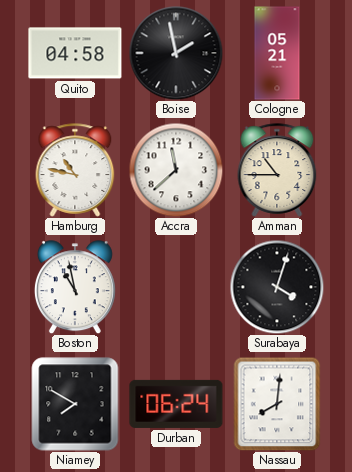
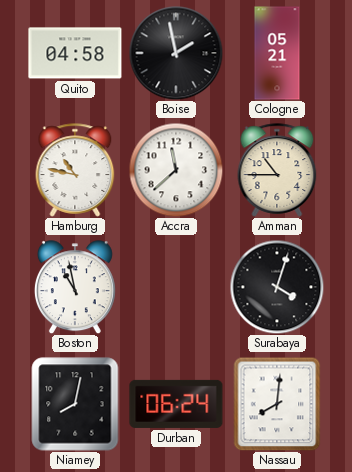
Niamey: 7:50 -> 8:02 (75, 404)
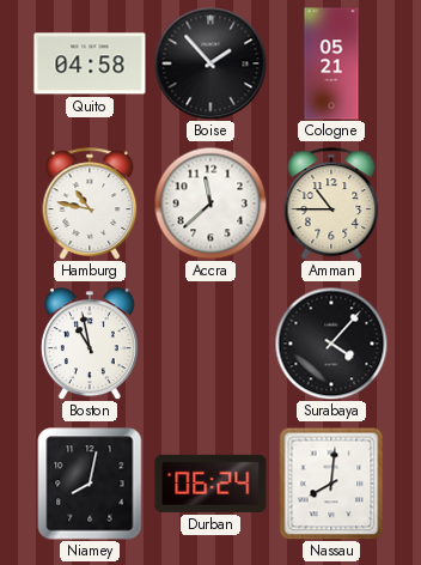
Boise: 1:58 -> 1:53 (210, 63)
Surabaya: 4:03 -> 4:07 (331, 344)
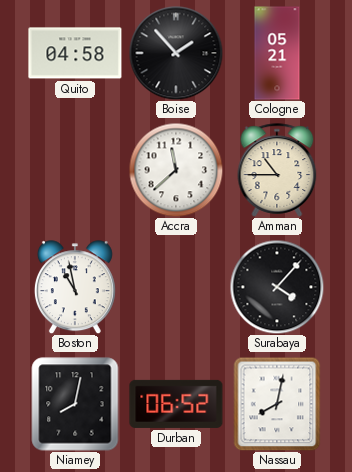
Hamburg: 10:47 -> none (90, 203)
Durban: 06:24 -> 06:52 (176, 404)
Nassau: 8:01 -> 8:02 (277, 404)
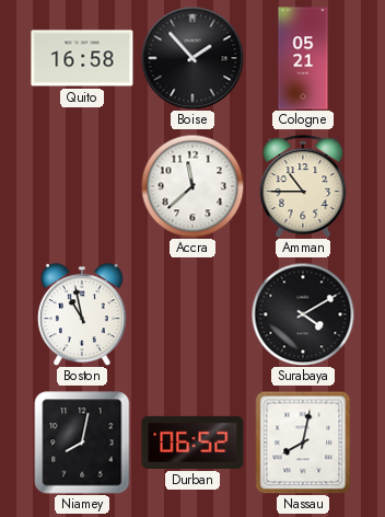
Quito: 04:58 -> 16:58 (82, 58)
Surabaya: 4:07 -> 4:10 (303, 314)
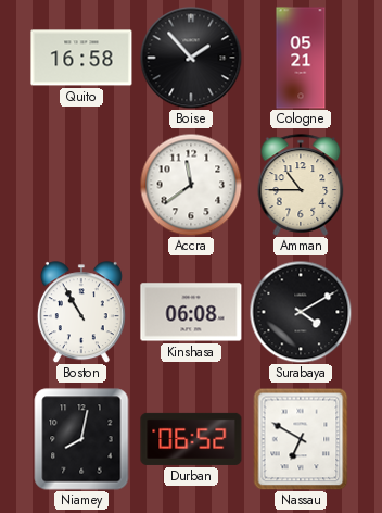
Accra: 11:38 -> 11:39 (191, 185)
Boston: 10:58 -> 10:55 (81, 312)
Kinshasa: none -> 06:08 (191, 312)
Nassau: 8:02 -> 6:50 (301, 439)
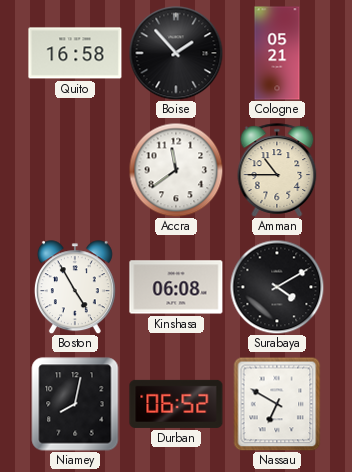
Boston: 10:55 -> 4:55 (75, 287)
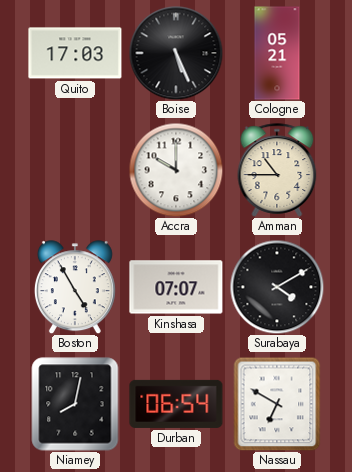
Quito: 16:58 -> 17:03 (75, 53)
Boise: 1:53 -> 5:26 (176, 53)
Accra: 11:39 -> 10:00 (176, 170)
Kinshasa: 06:08 -> 07:07 (176, 287)
Durban: 06:52 -> 06:54 (176, 404)
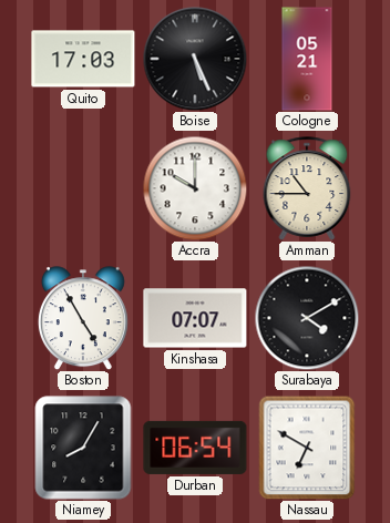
Niamey: 8:02 -> 8:05 (83, 448)
